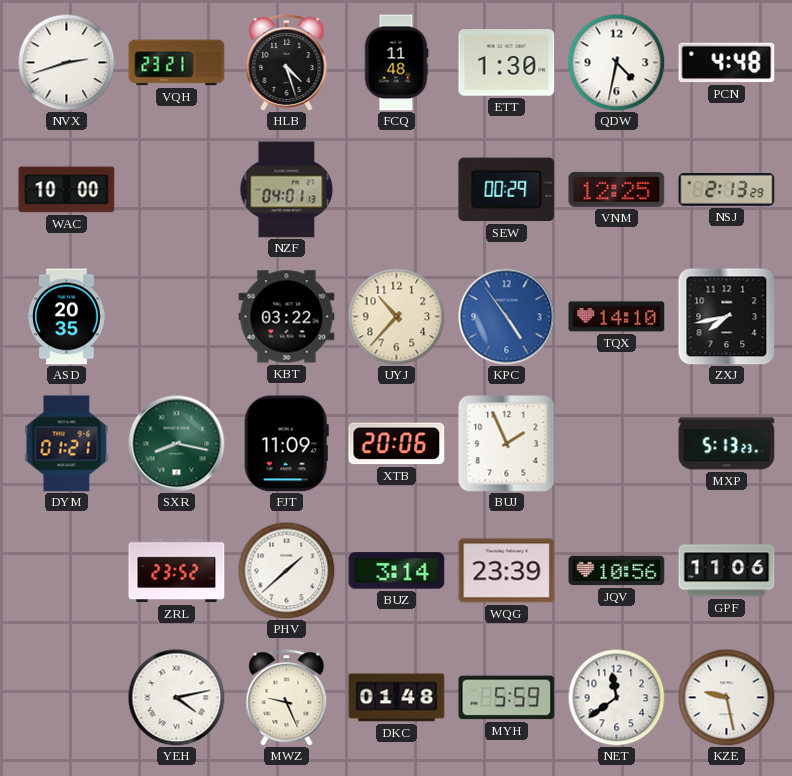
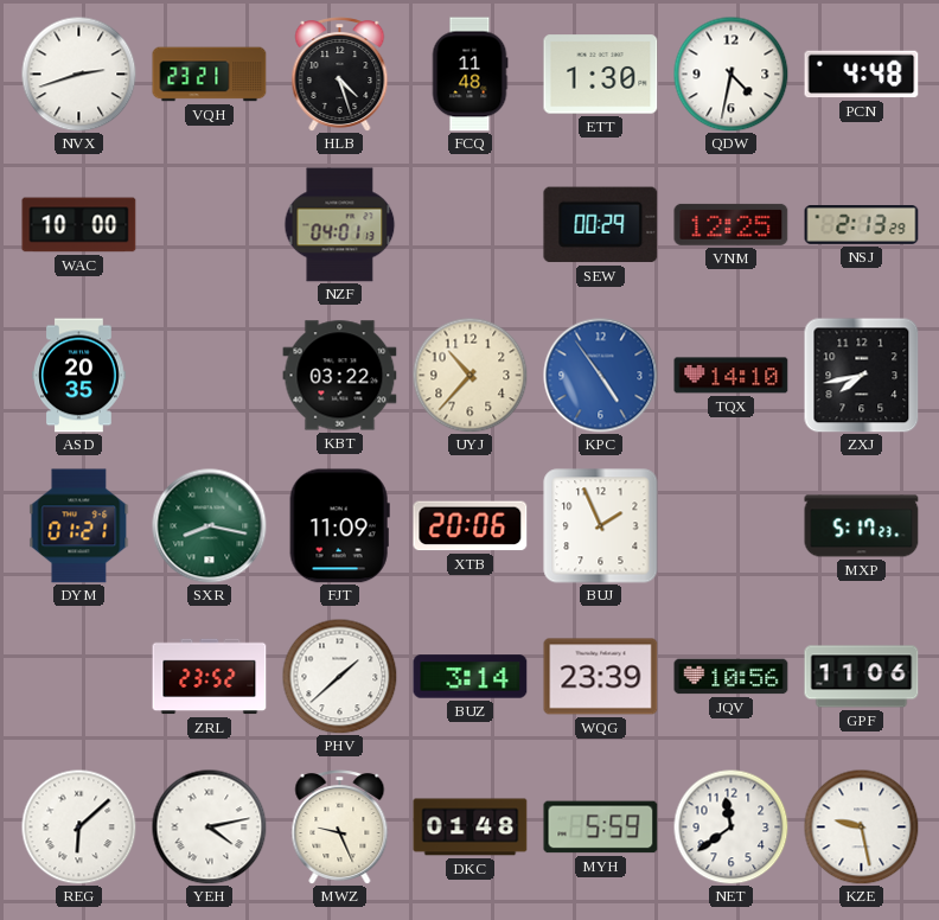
MXP: 5:13 -> 5:17 (862, 526)
REG: none -> 6:08 (78, 826)
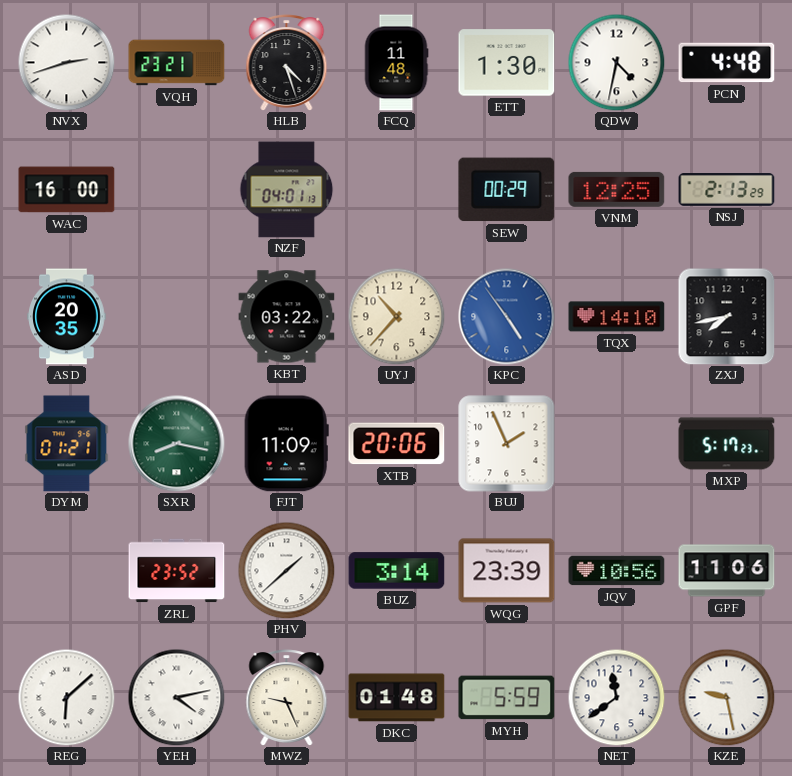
WAC: 10:00 -> 16:00 (67, 190)
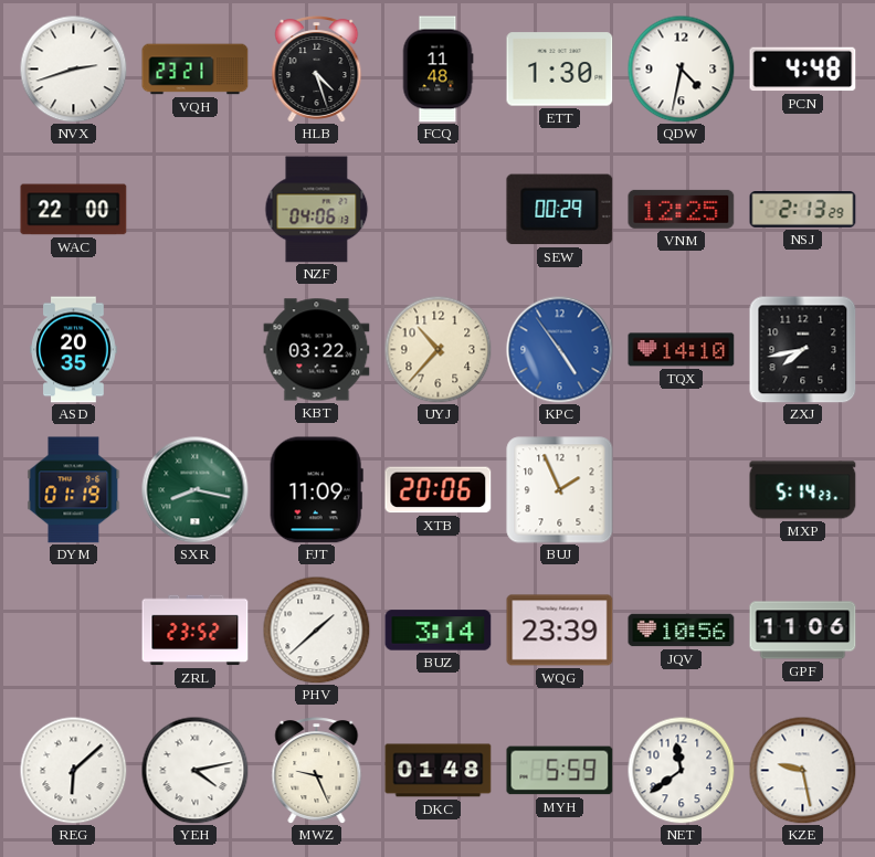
WAC: 16:00 -> 22:00 (74, 210)
NZF: 04:01 -> 04:06 (317, 210)
DYM: 01:21 -> 01:19 (74, 490)
MXP: 5:17 -> 5:14 (803, 490)
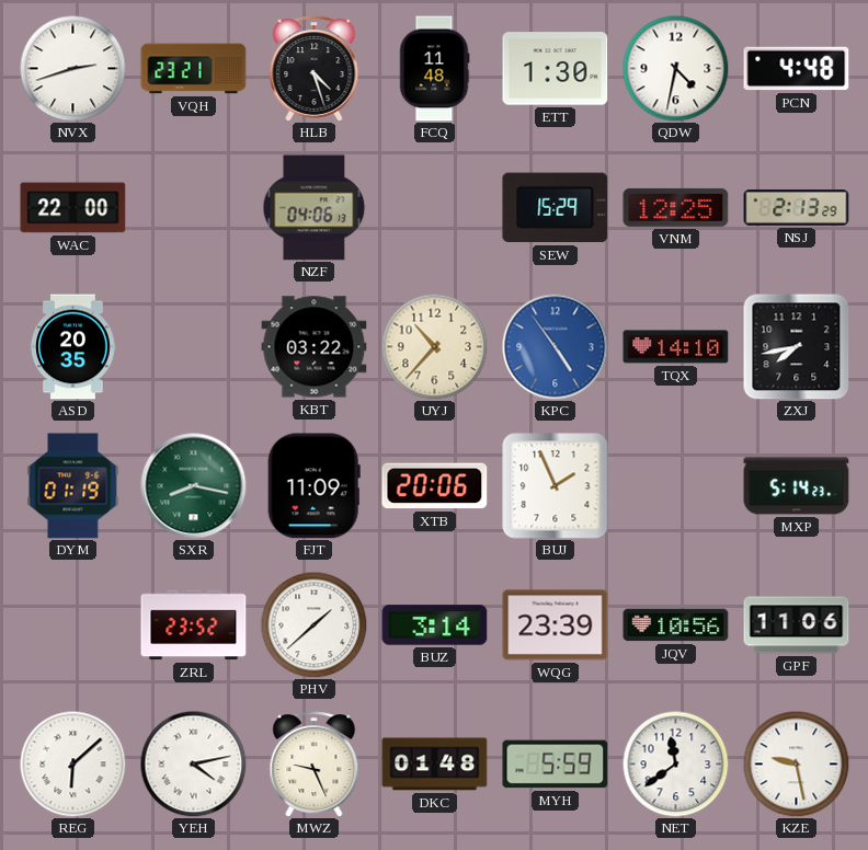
SEW: 00:29 -> 15:29 (556, 208)
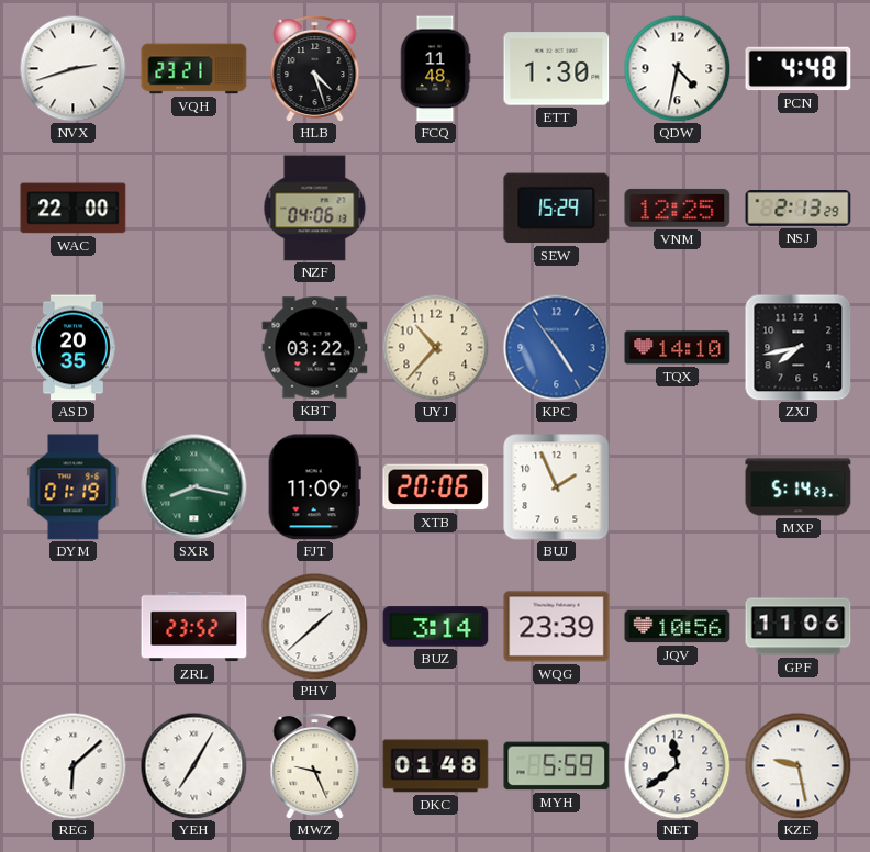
YEH: 4:13 -> 7:05 (193, 765)
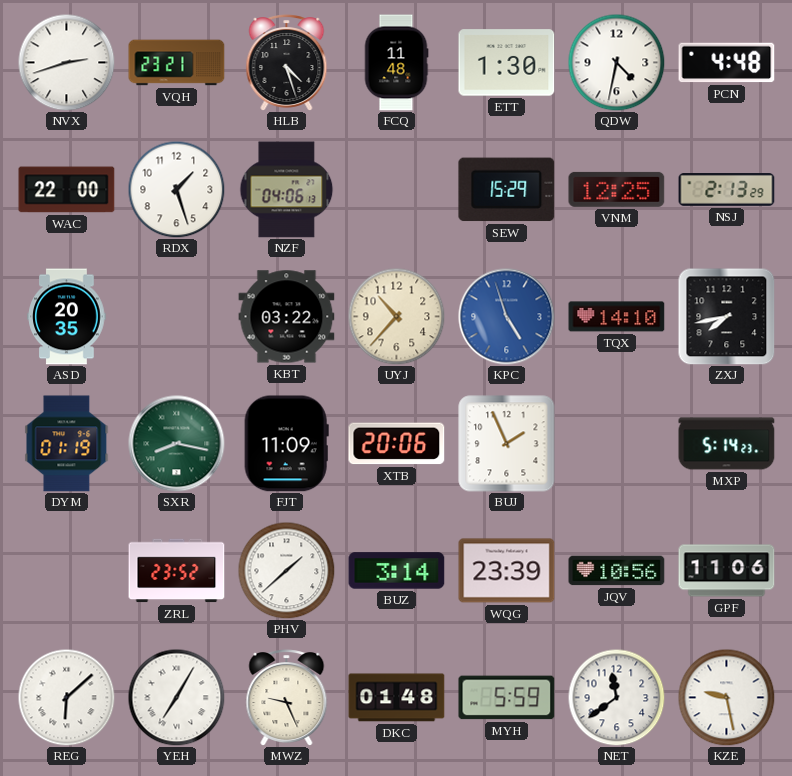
RDX: none -> 1:27 (176, 189)
KPC: 4:54 -> 4:57 (507, 317)
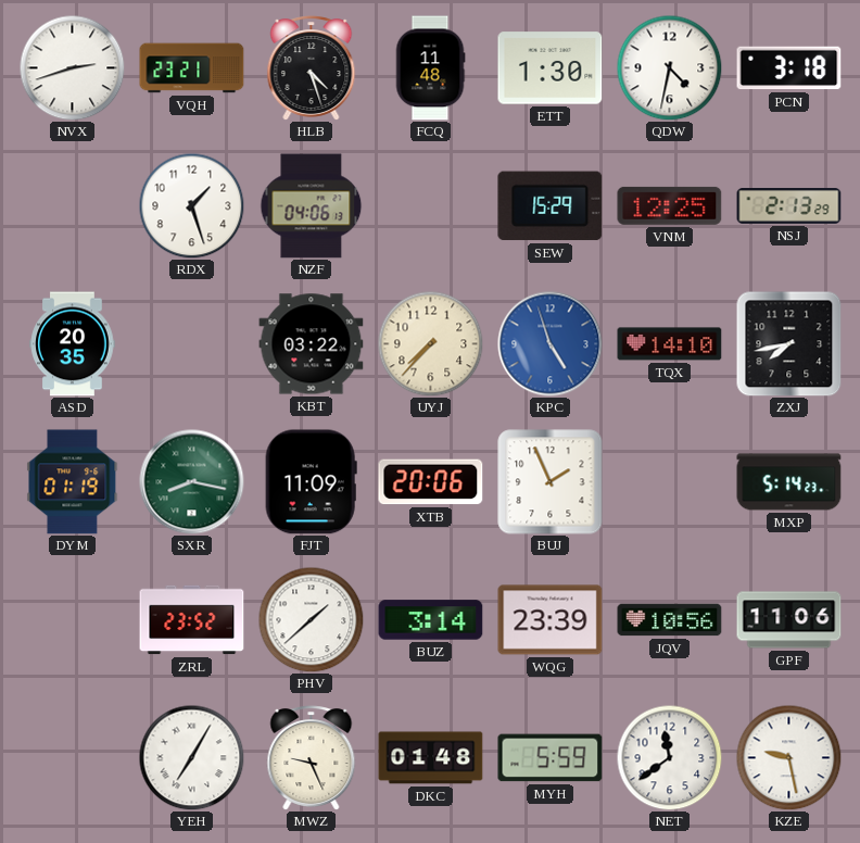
PCN: 4:48 -> 3:18 (789, 68)
WAC: 22:00 -> none (67, 190)
UYJ: 10:37 -> 7:37 (430, 343)
REG: 6:08 -> none (66, 697)
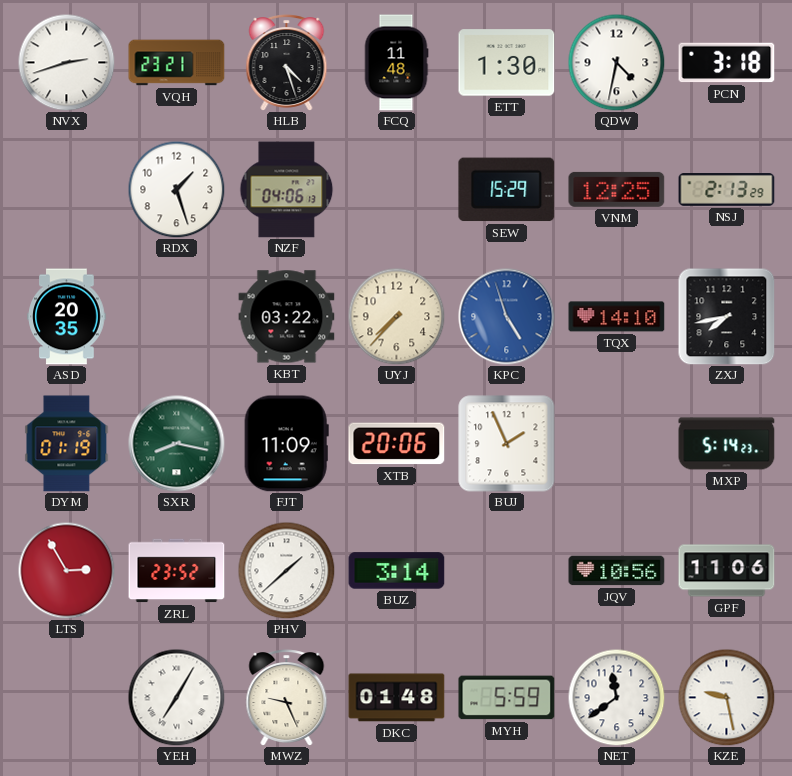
LTS: none -> 2:55 (66, 570)
WQG: 23:39 -> none (551, 620)
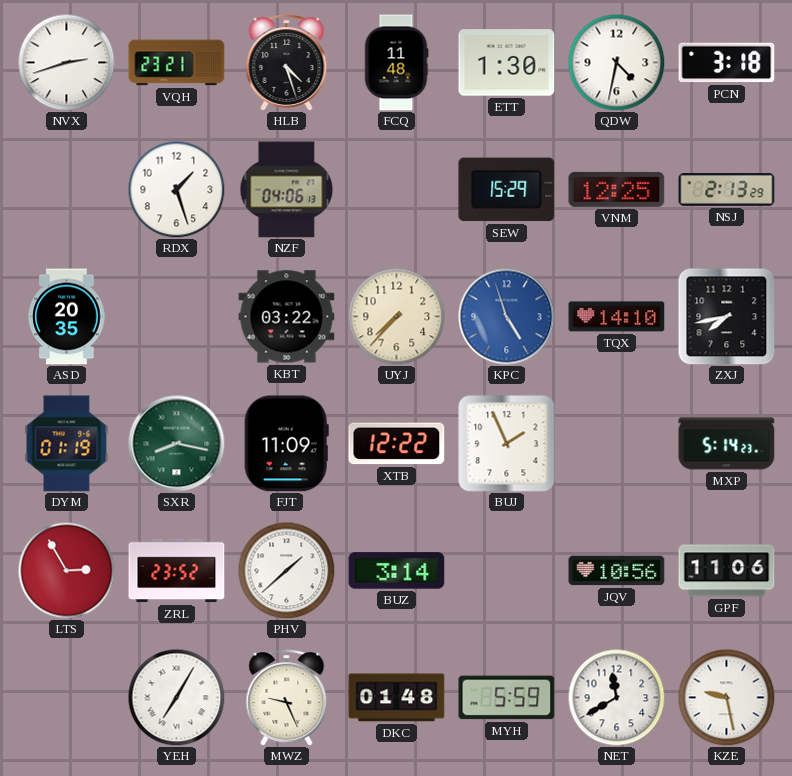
XTB: 20:06 -> 12:22 (397, 444)
NET: 11:39 -> 11:40 (616, 697)
